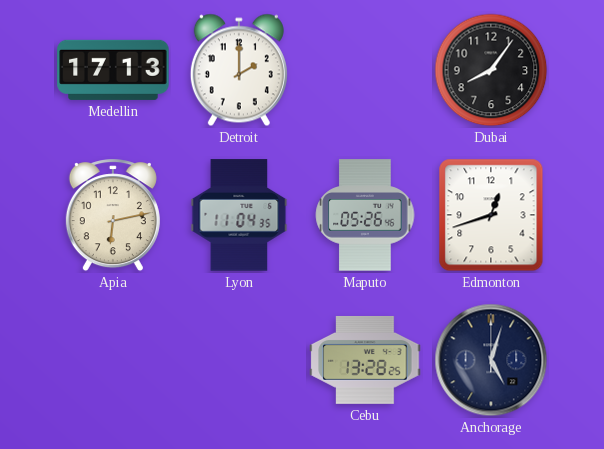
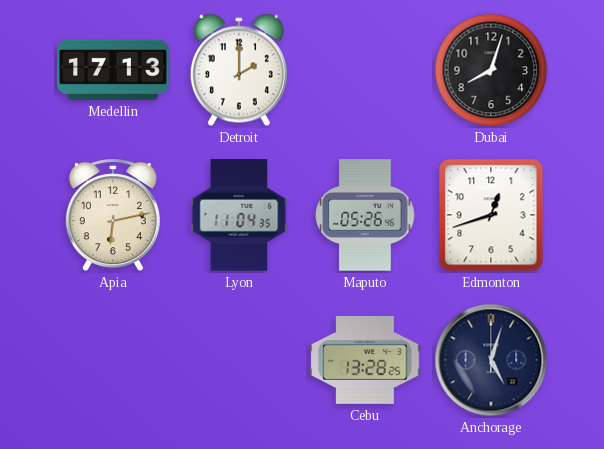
Dubai: 8:06 -> 8:03 (491, 70)
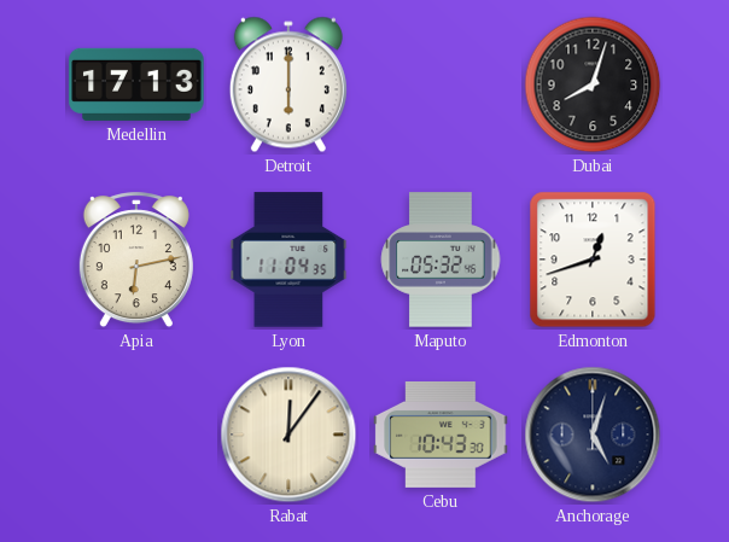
Detroit: 2:00 -> 6:00 (288, 84)
Maputo: 05:26 -> 05:32 (441, 260)
Rabat: none -> 12:06 (288, 435)
Cebu: 13:28 -> 10:43 (441, 435)
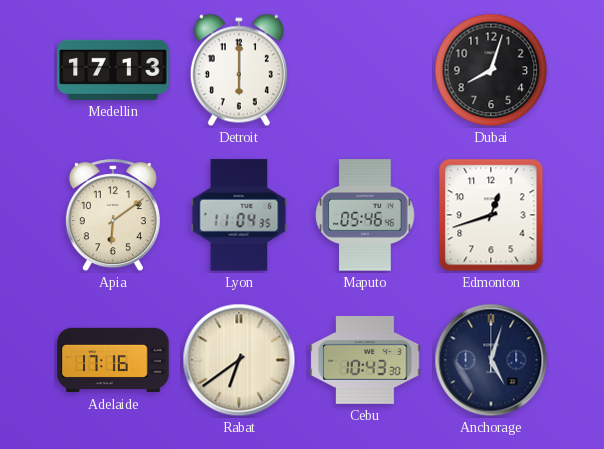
Apia: 6:13 -> 6:09 (113, 216)
Maputo: 05:32 -> 05:46 (365, 215)
Adelaide: none -> 17:16 (113, 360)
Rabat: 12:06 -> 6:39 (239, 360)
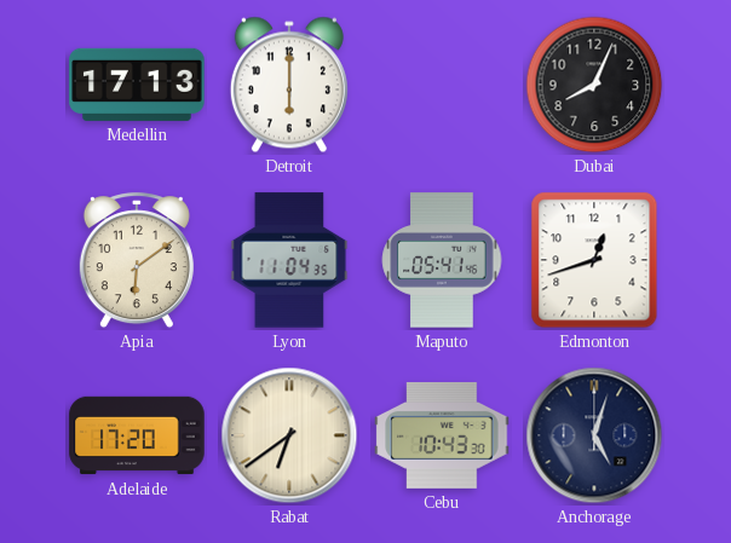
Dubai: 8:03 -> 8:04 (594, 85)
Maputo: 05:46 -> 05:41 (442, 260)
Adelaide: 17:16 -> 17:20 (137, 435)
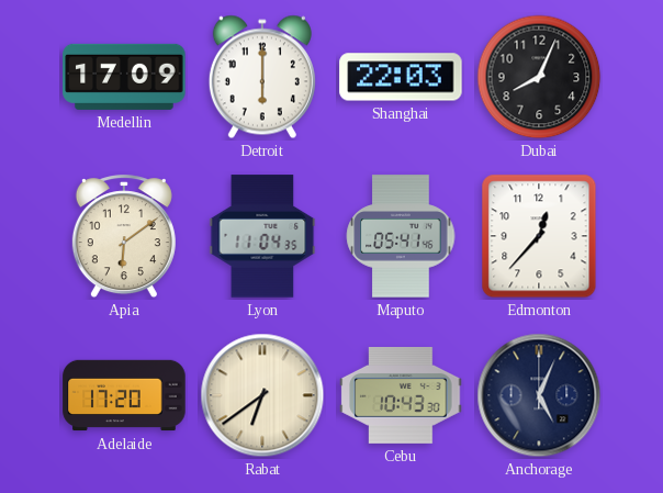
Medellin: 17:13 -> 17:09 (124, 77)
Shanghai: none -> 22:03 (401, 77)
Edmonton: 12:42 -> 12:37 (539, 236)
Anchorage: 5:03 -> 5:04 (539, 395)
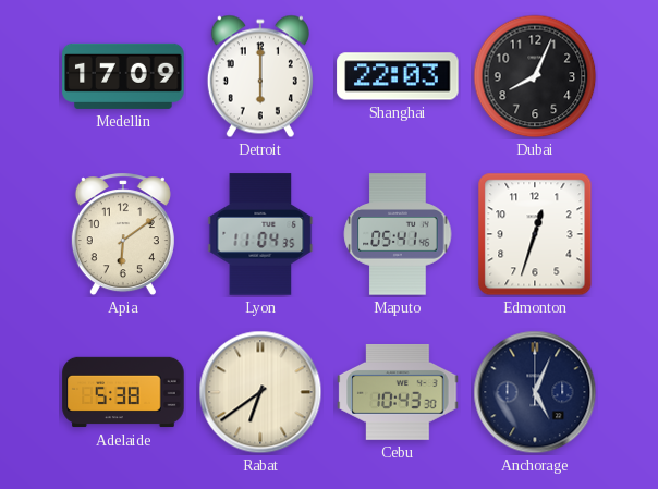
Edmonton: 12:37 -> 12:33 (535, 234)
Adelaide: 17:20 -> 5:38 (123, 392)
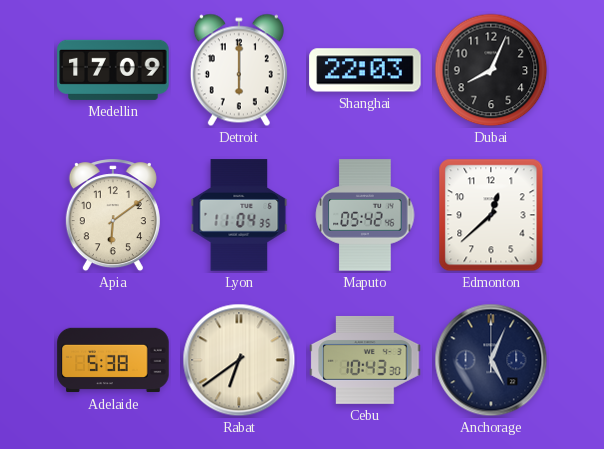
Maputo: 05:41 -> 05:42 (365, 215)
Edmonton: 12:33 -> 12:38 (491, 215)
